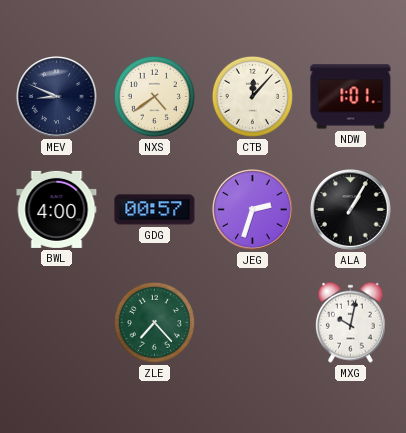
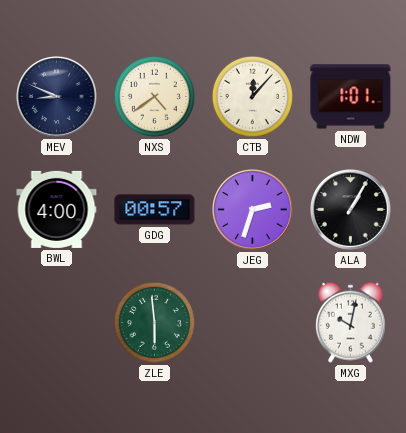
ZLE: 7:23 -> 5:59 (154, 322)
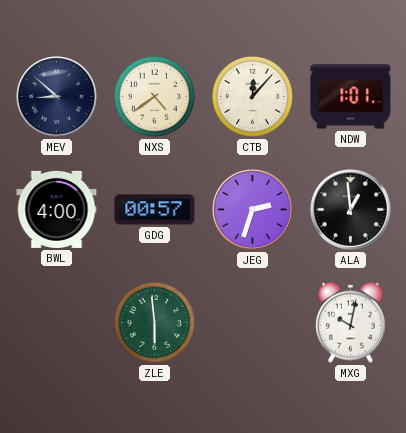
MEV: 8:49 -> 8:52 (57, 97)
ALA: 1:05 -> 12:59 (351, 210)
